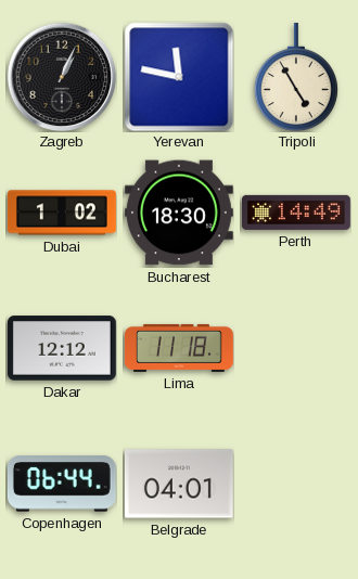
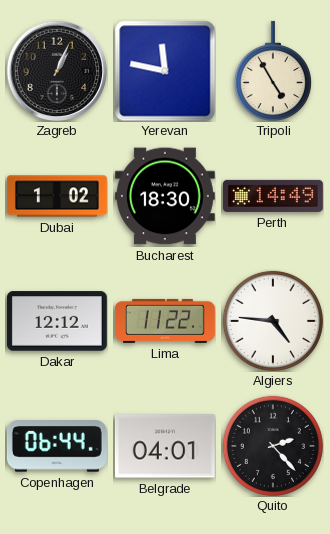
Lima: 11:18 -> 11:22 (165, 321)
Algiers: none -> 4:46 (273, 321)
Quito: none -> 2:23 (273, 446)
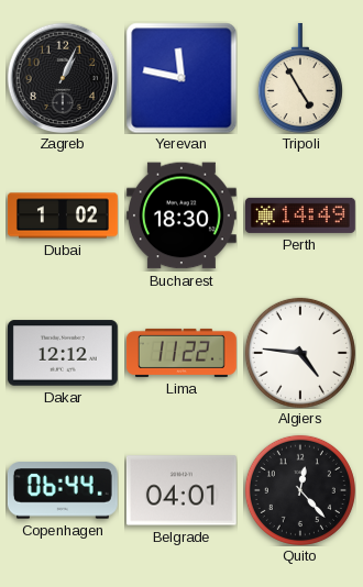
Quito: 2:23 -> 12:23 (300, 490)
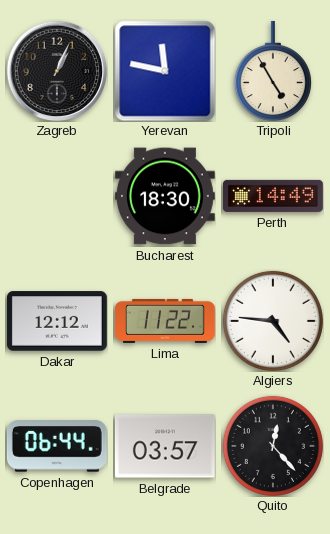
Dubai: 1:02 -> none (63, 215)
Belgrade: 04:01 -> 03:57 (165, 446)
